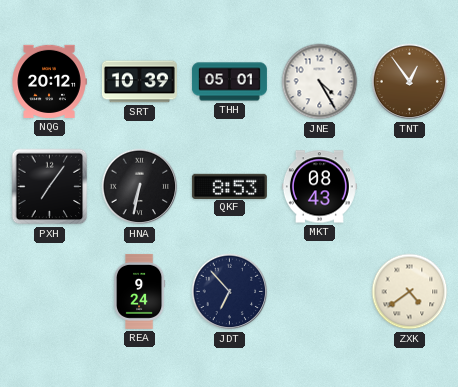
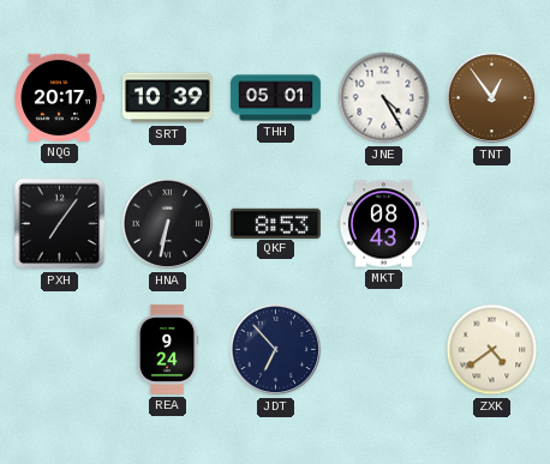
NQG: 20:12 -> 20:17 (59, 97)
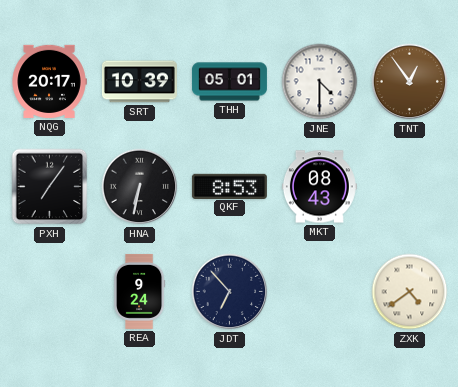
JNE: 4:25 -> 4:30 (320, 82)
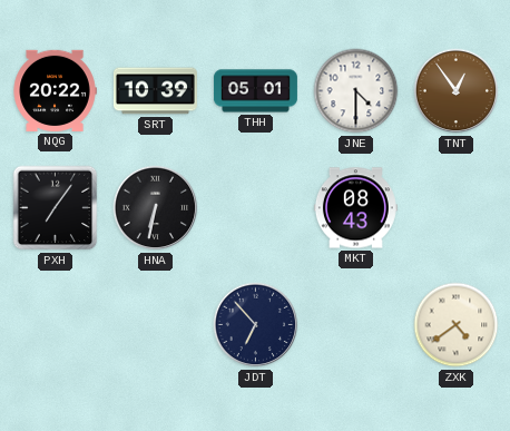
NQG: 20:17 -> 20:22 (55, 90)
QKF: 8:53 -> none (229, 186)
REA: 9:24 -> none (139, 291)
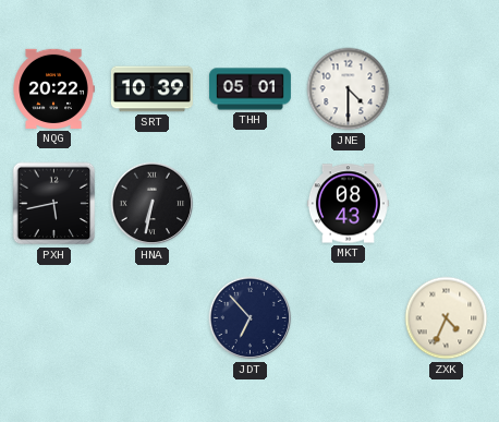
TNT: 12:54 -> none (457, 91)
PXH: 7:06 -> 5:43 (54, 204)
ZXK: 4:39 -> 4:34 (447, 318)
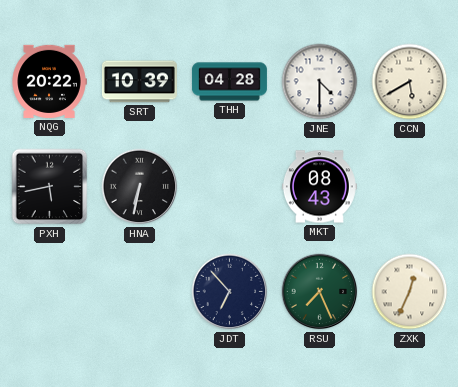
THH: 05:01 -> 04:28 (229, 82)
CCN: none -> 5:40 (410, 82)
RSU: none -> 7:26 (320, 292)
ZXK: 4:34 -> 12:34 (410, 292)
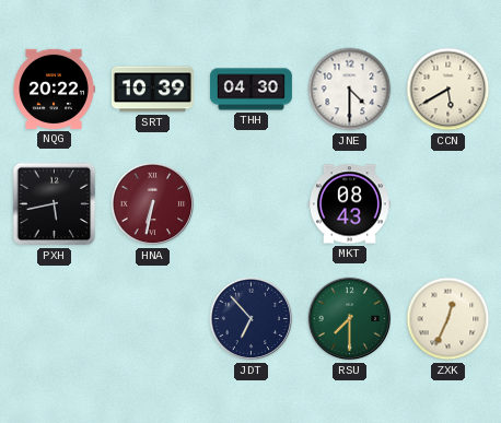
THH: 04:28 -> 04:30 (250, 90)
HNA dial: black -> burgundy (153, 204)
RSU: 7:26 -> 7:30 (350, 319)
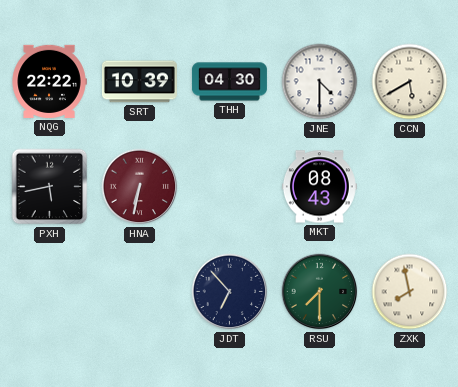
NQG: 20:22 -> 22:22 (49, 81)
ZXK: 12:34 -> 7:58 (410, 292)
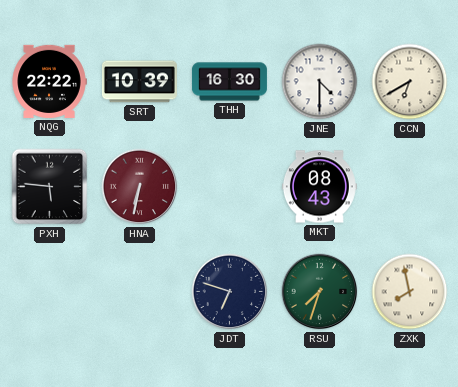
THH: 04:30 -> 16:30 (229, 82)
CCN: 5:40 -> 6:40 (410, 82)
PXH: 5:43 -> 5:46 (50, 187)
JDT: 6:53 -> 6:48 (230, 292)
RSU: 7:30 -> 7:33 (320, 292)
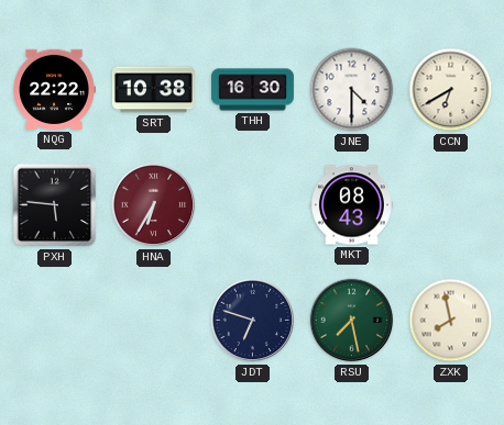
SRT: 10:39 -> 10:38 (153, 90)
HNA: 6:32 -> 6:35 (154, 205)
RSU: 7:33 -> 7:28 (352, 321)
